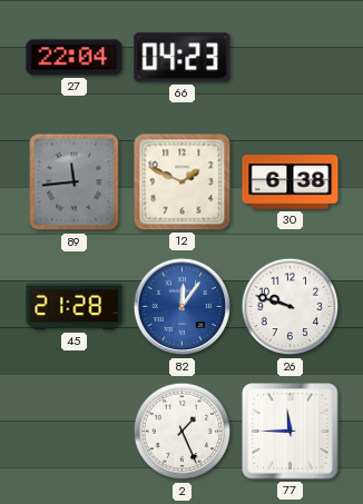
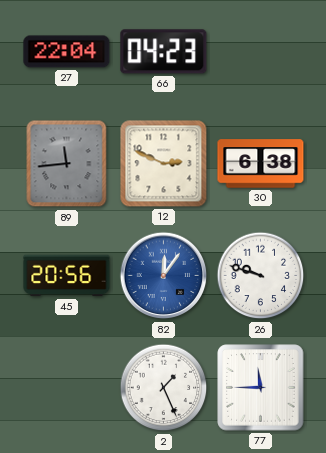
12: 1:49 -> 2:49 (164, 164)
45: 21:28 -> 20:56 (67, 276)
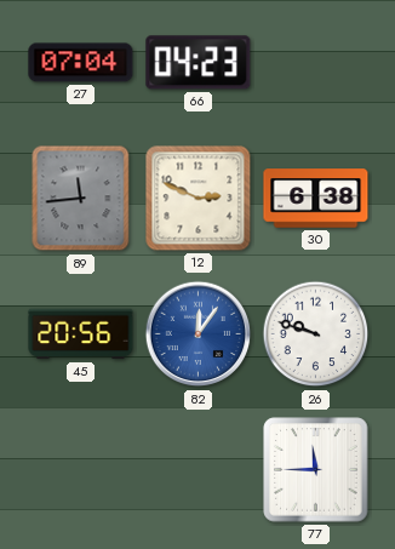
27: 22:04 -> 07:04 (81, 63)
2: 1:26 -> none (164, 388)
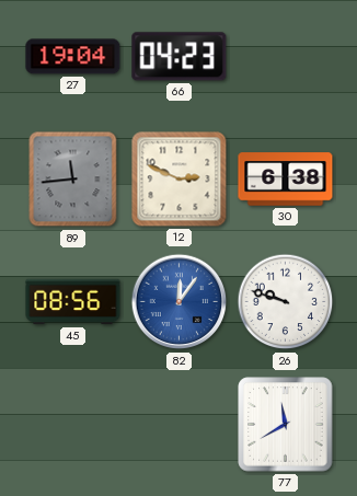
27: 07:04 -> 19:04 (73, 57)
45: 20:56 -> 08:56 (73, 302)
77: 11:45 -> 11:40 (286, 425)
